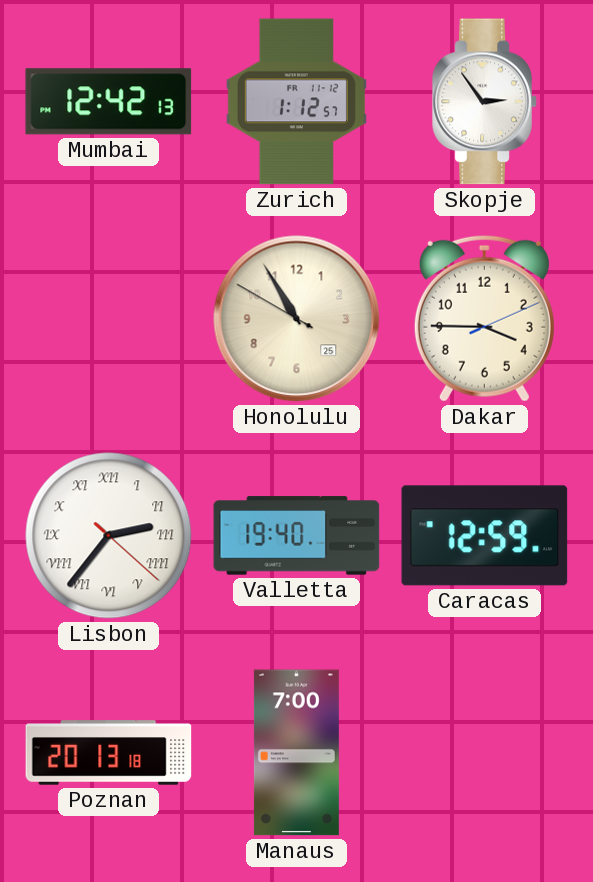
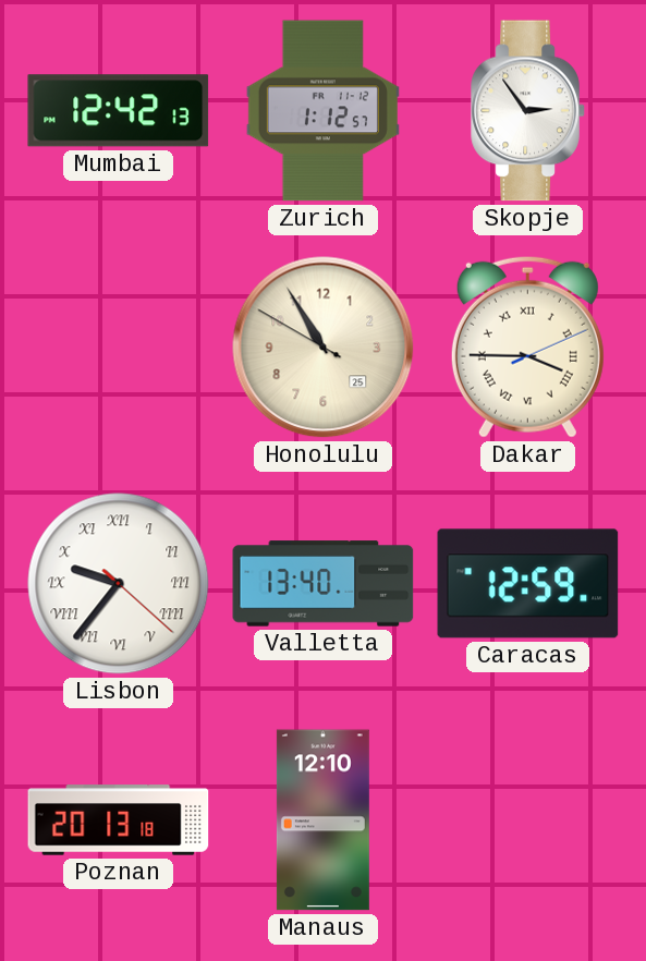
Dakar numerals: Arabic -> Roman (527, 346)
Lisbon: 2:36 -> 9:36 (119, 584)
Valletta: 19:40 -> 13:40 (324, 584)
Manaus: 7:00 -> 12:10 (322, 820)
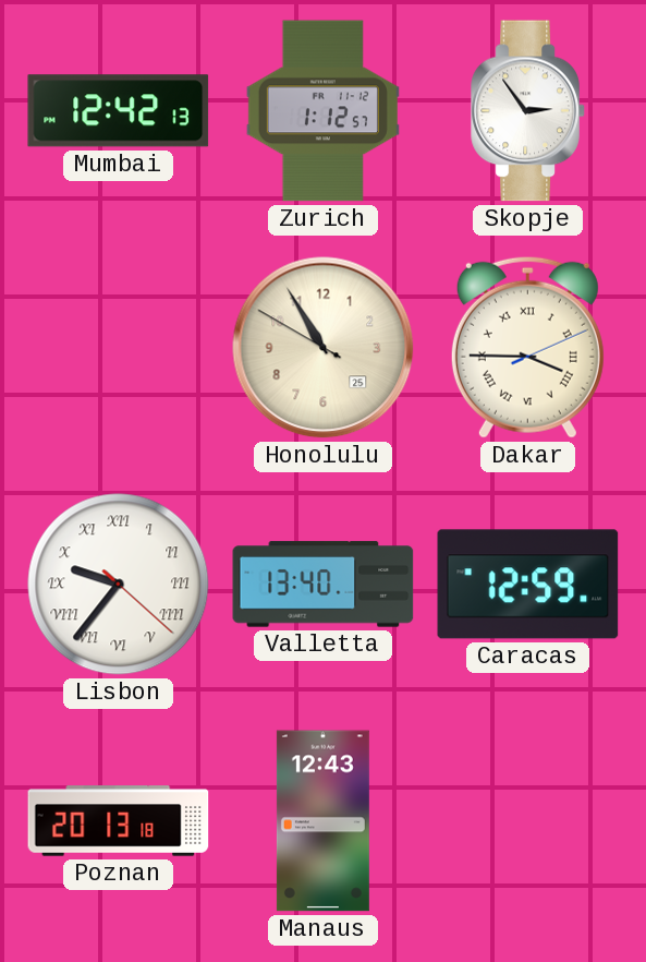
Manaus: 12:10 -> 12:43 (322, 821)
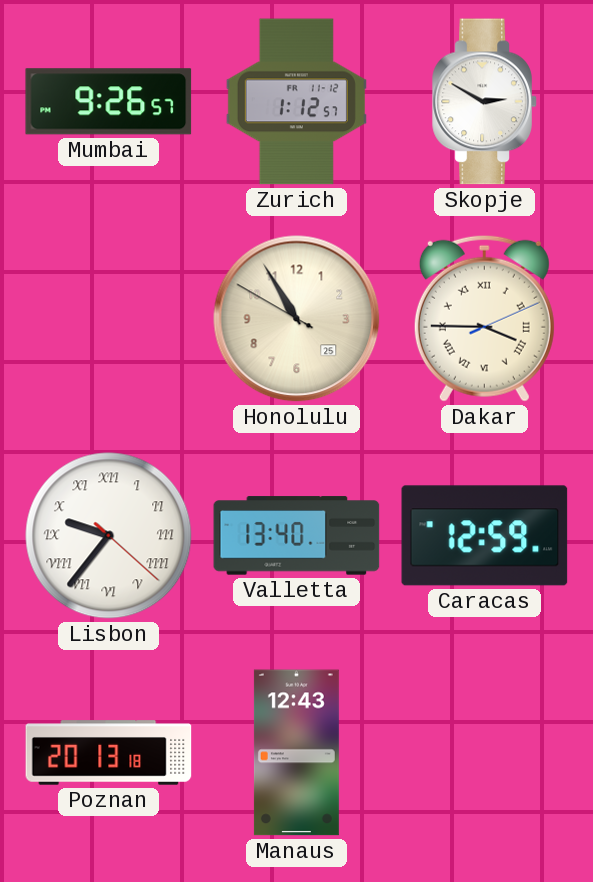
Mumbai: 12:42 -> 9:26 (109, 102)
Skopje: 2:54 -> 2:50 (485, 102)
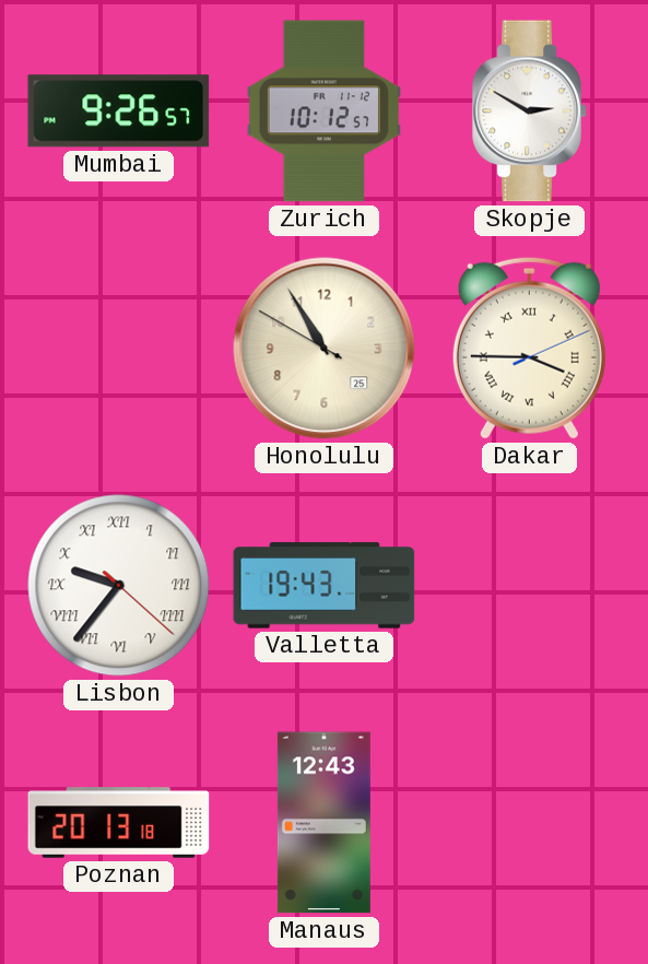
Zurich: 1:12 -> 10:12 (323, 111)
Valletta: 13:40 -> 19:43 (325, 586)
Caracas: 12:59 -> none (485, 536)
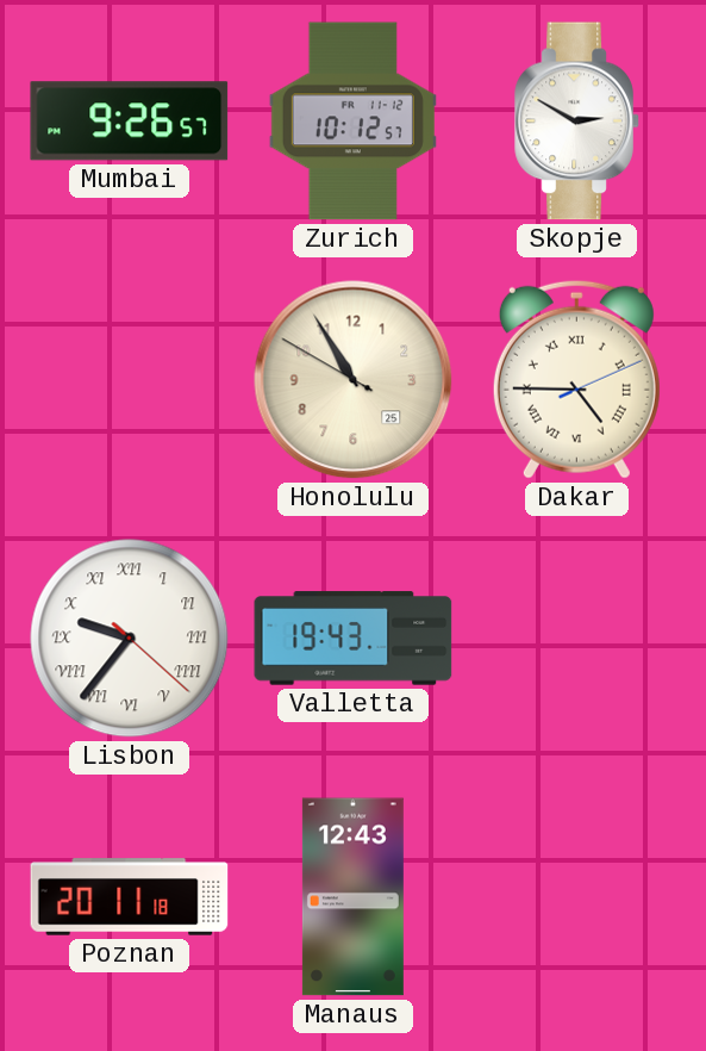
Dakar: 3:45 -> 4:45 (576, 379)
Poznan: 20:13 -> 20:11 (130, 897)
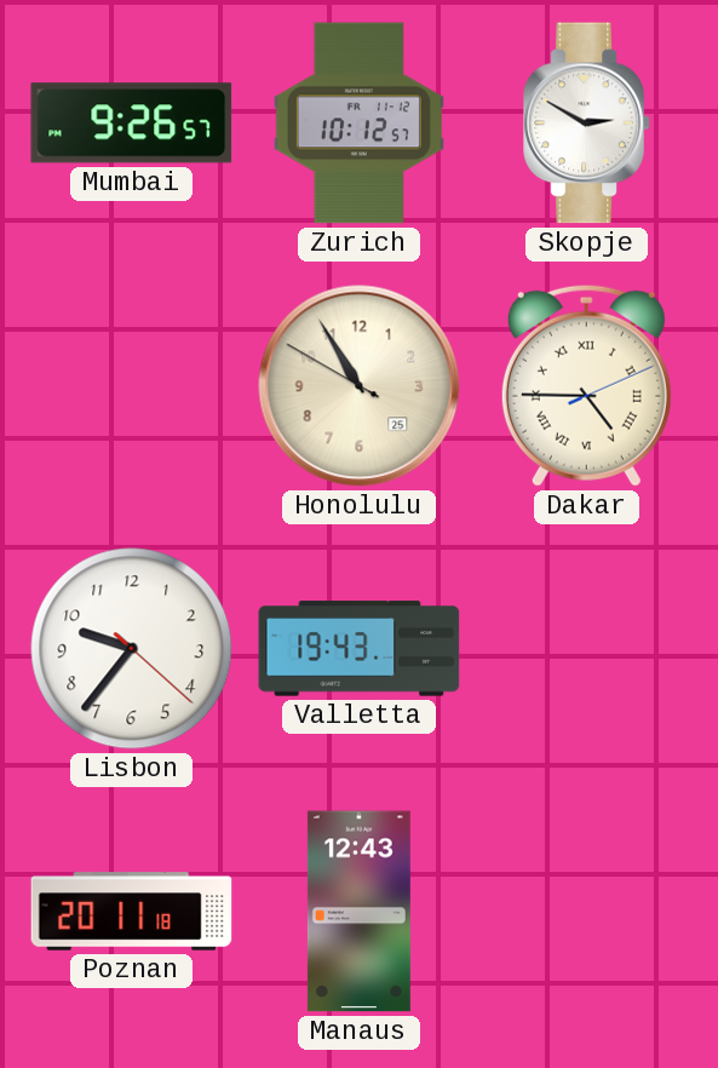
Lisbon numerals: Roman -> Arabic (132, 649)
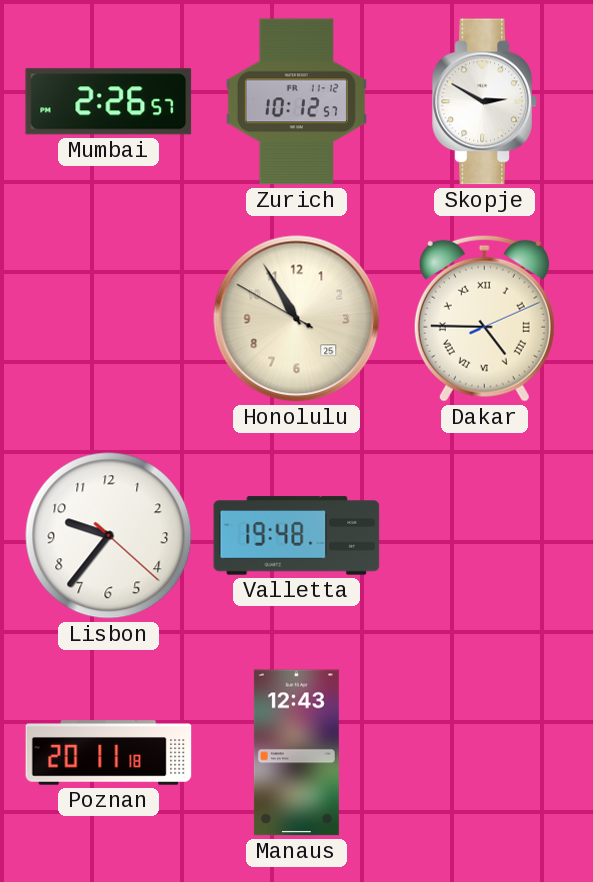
Mumbai: 9:26 -> 2:26 (109, 102)
Valletta: 19:43 -> 19:48 (297, 536)
